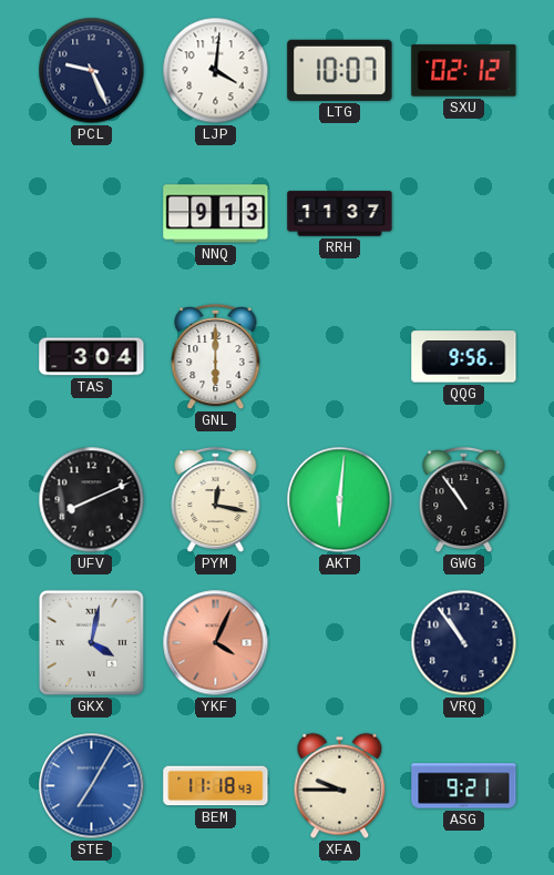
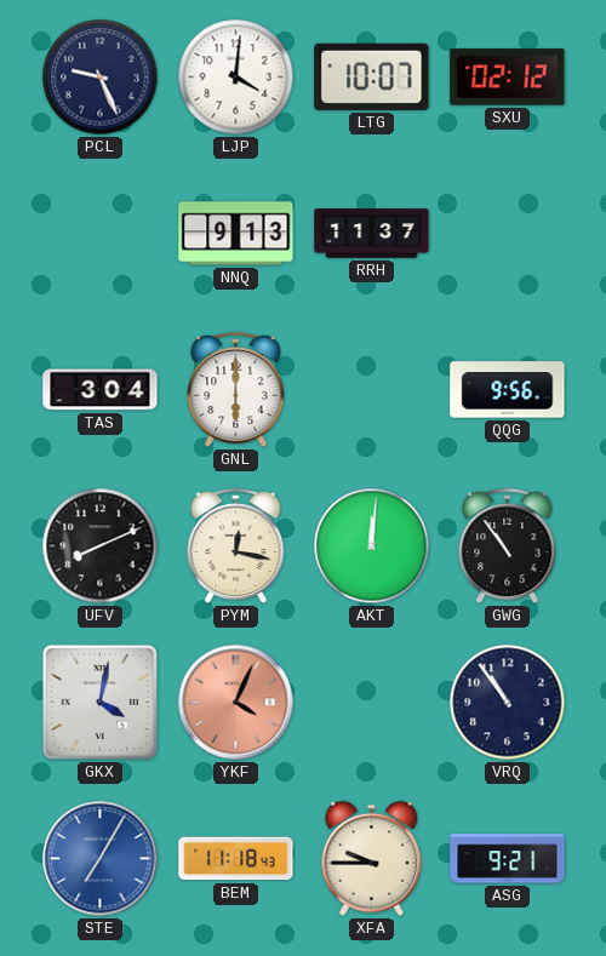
AKT: 6:01 -> 12:01 (372, 546)
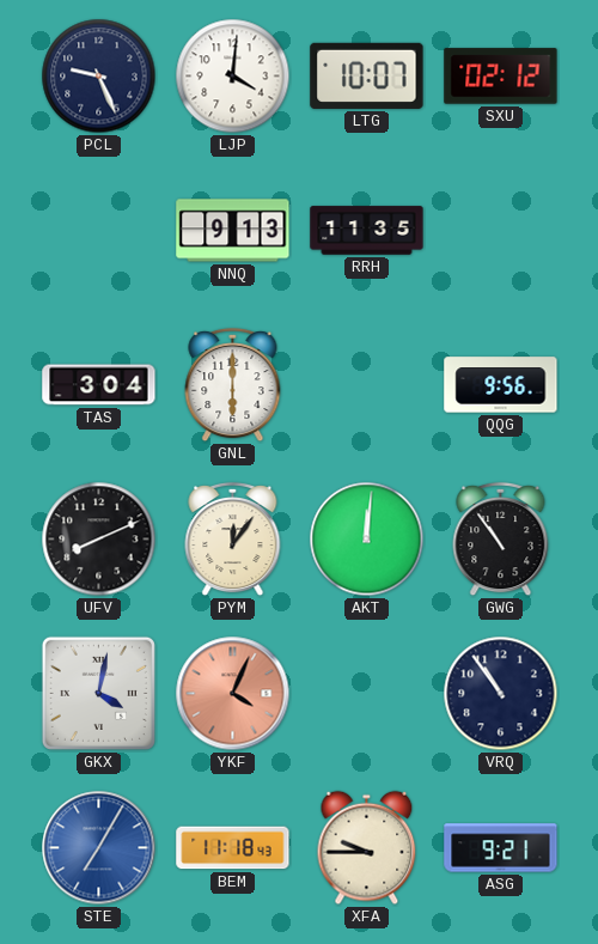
RRH: 11:37 -> 11:35 (367, 231)
PYM: 12:17 -> 12:06 (233, 540)
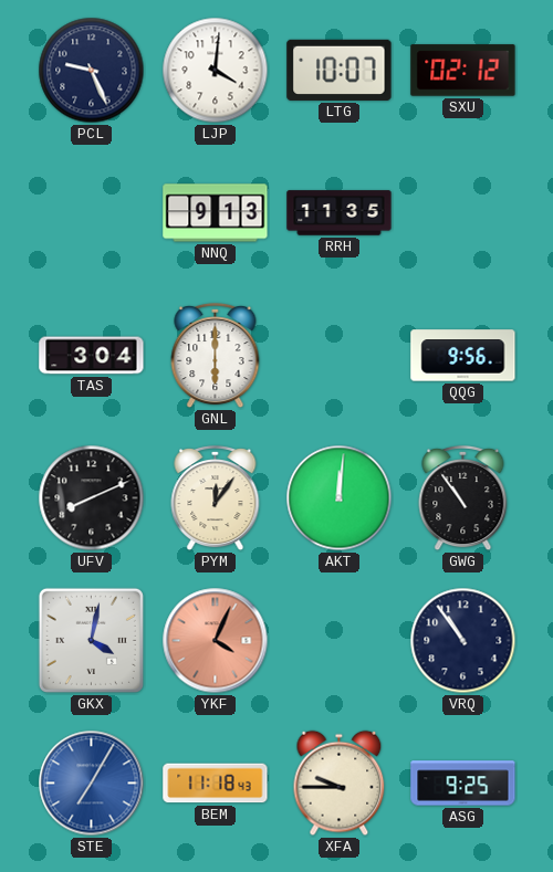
ASG: 9:21 -> 9:25 (463, 784)
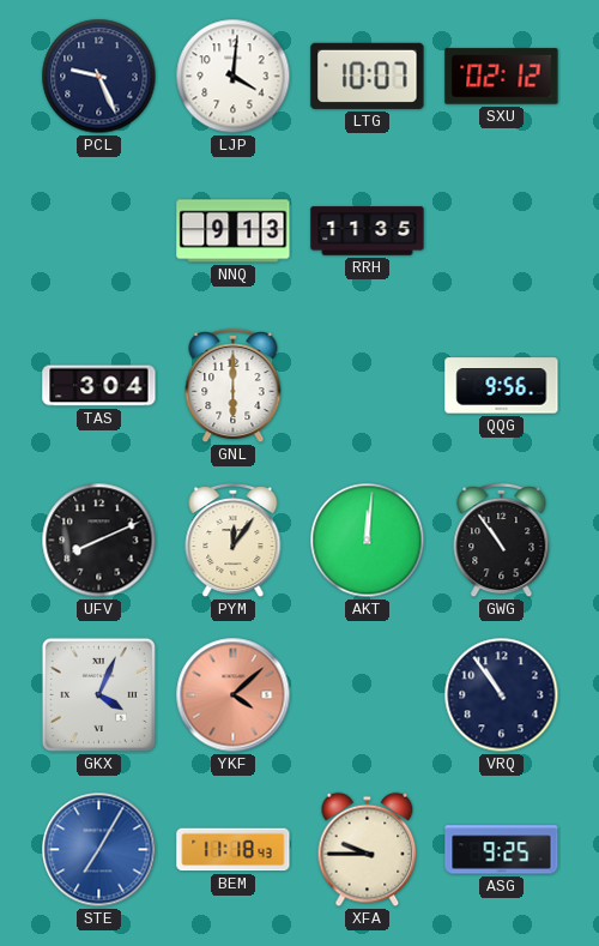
GKX: 4:02 -> 4:04 (98, 694)
YKF: 4:04 -> 4:08 (234, 695)
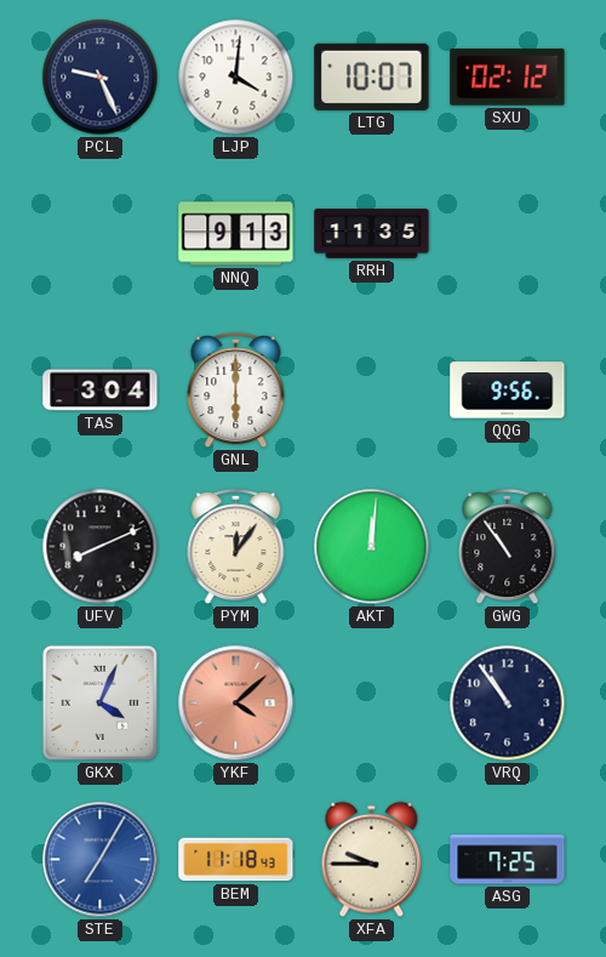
ASG: 9:25 -> 7:25 (508, 860)
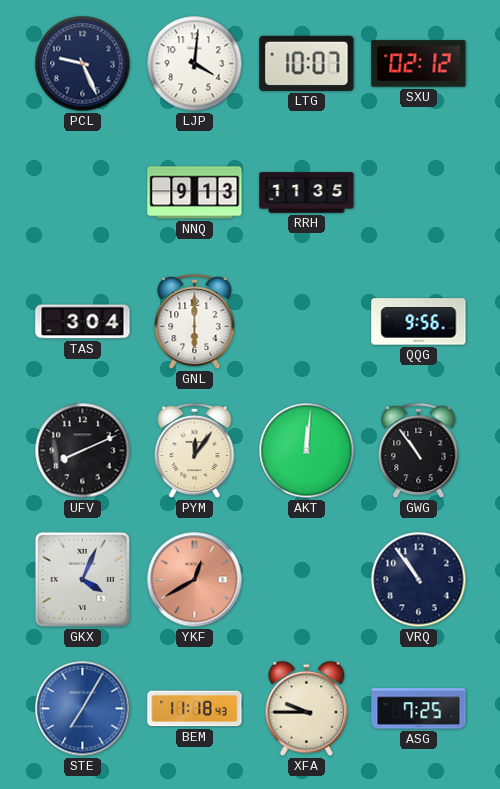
YKF: 4:08 -> 12:40 (195, 580)
